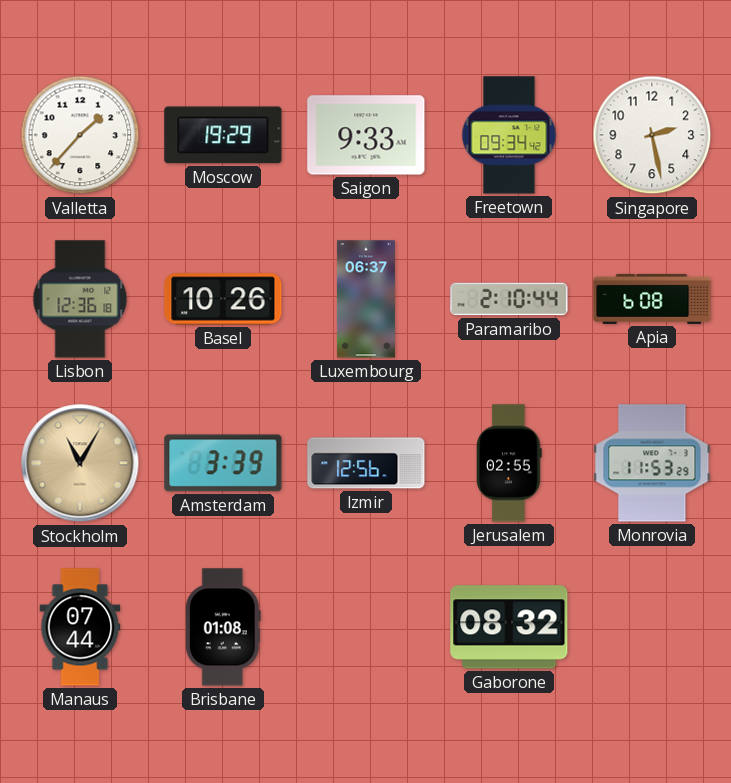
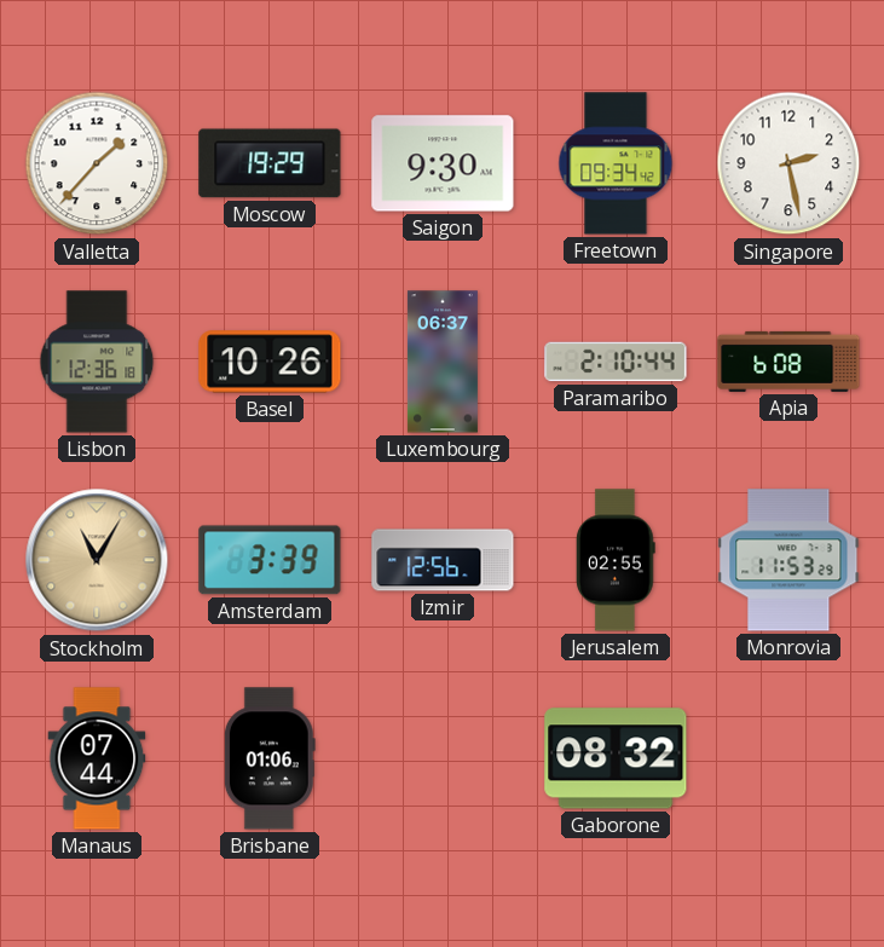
Saigon: 9:33 -> 9:30 (443, 163)
Brisbane: 01:08 -> 01:06 (270, 758)
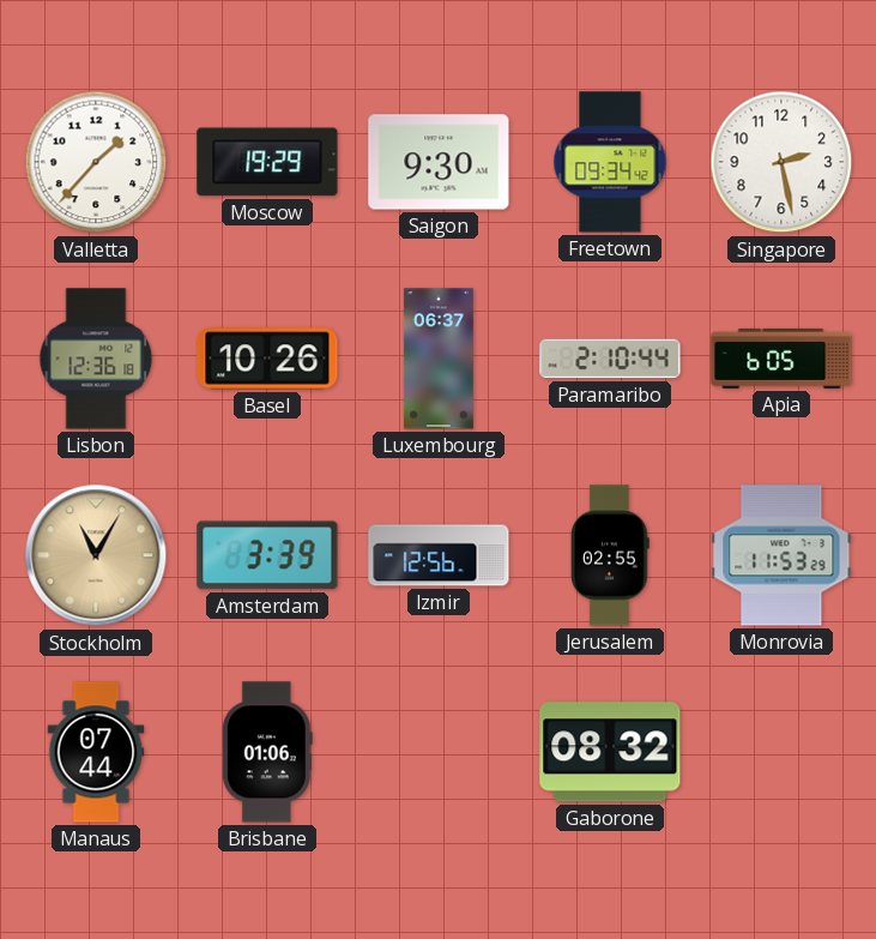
Apia: 6:08 -> 6:05 (781, 359)
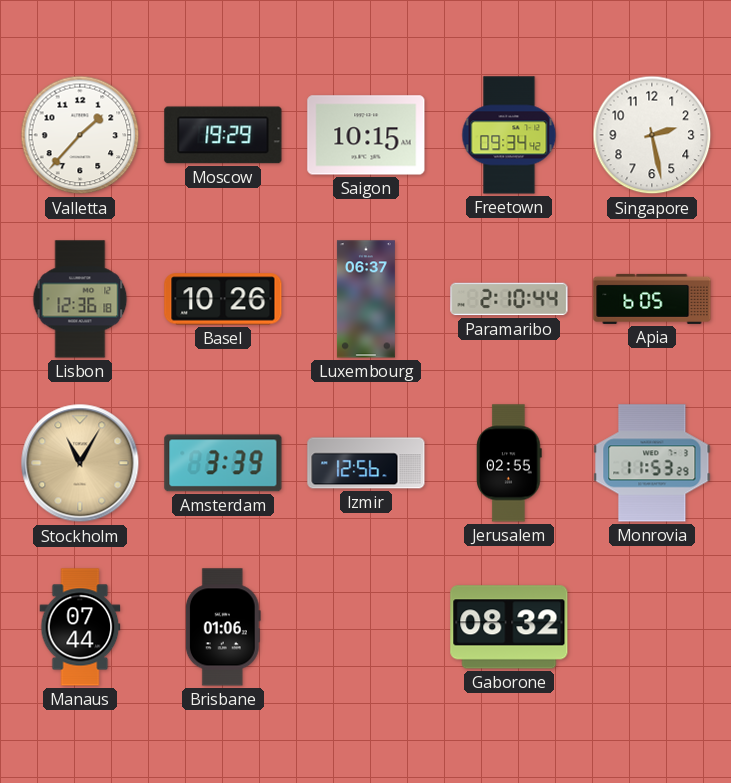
Saigon: 9:30 -> 10:15 (366, 135)
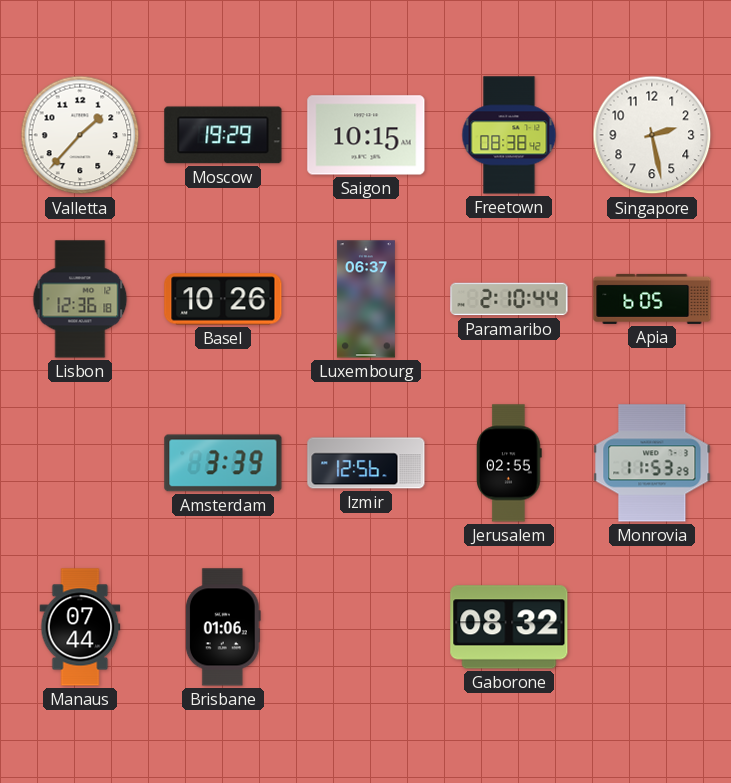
Freetown: 09:34 -> 08:38 (509, 135)
Stockholm: 11:05 -> none (80, 463)
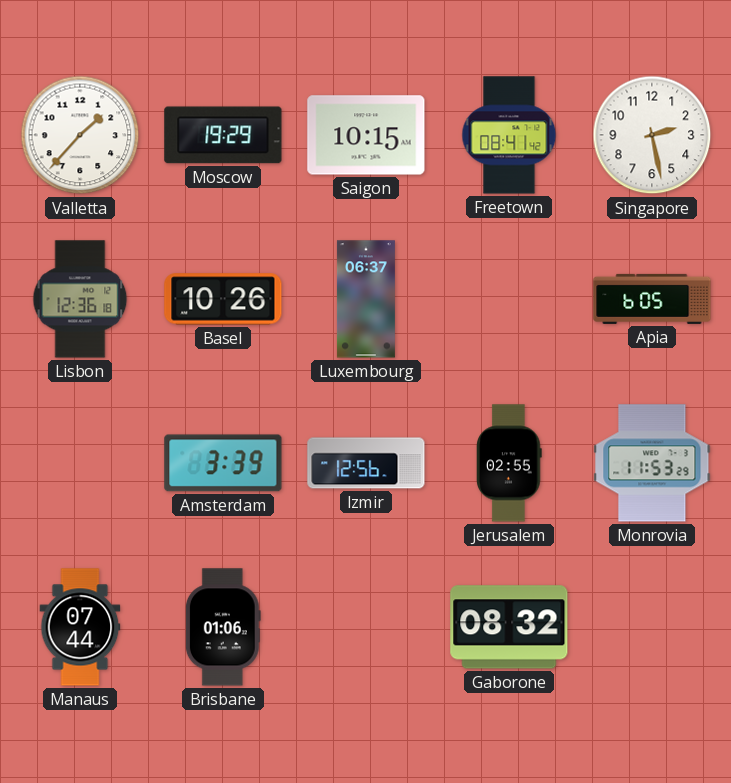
Freetown: 08:38 -> 08:41 (509, 135)
Paramaribo: 2:10 -> none (509, 299)
